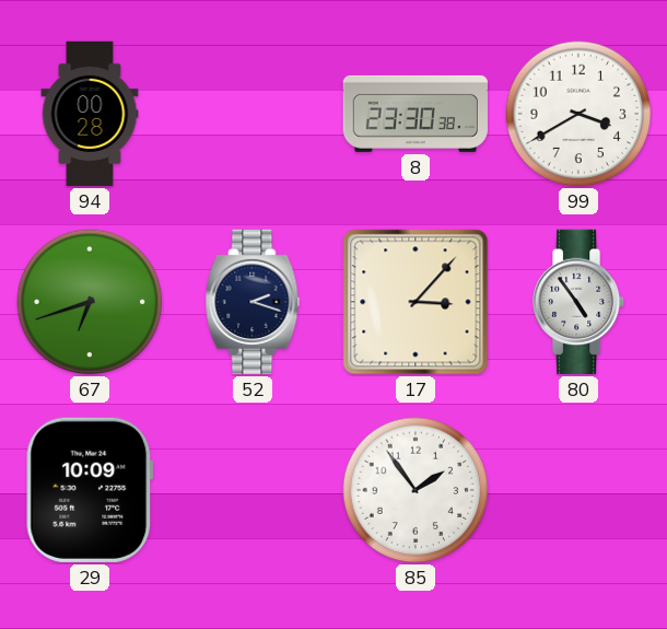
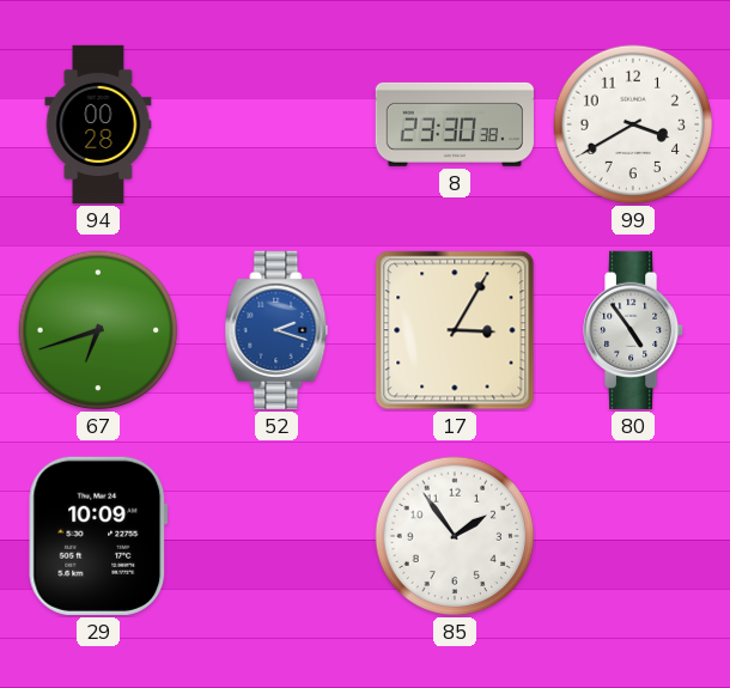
52 dial: navy -> blue (276, 330)
17: 3:07 -> 3:05 (455, 330)
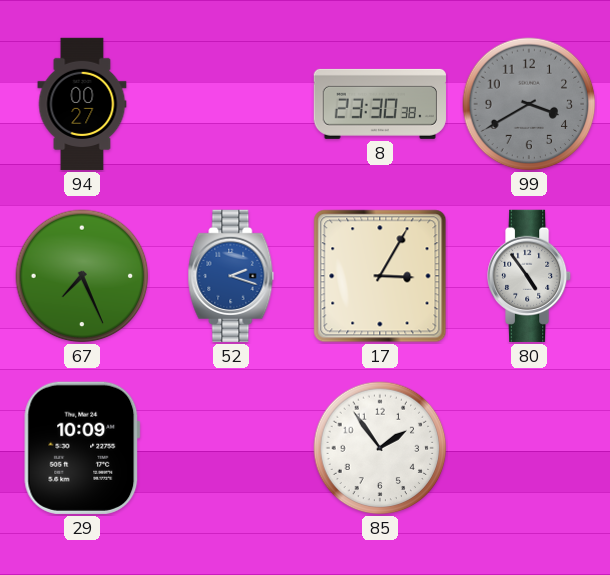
94: 00:28 -> 00:27 (82, 104)
99 dial: white -> grey (529, 104)
67: 6:42 -> 7:26 (82, 276)
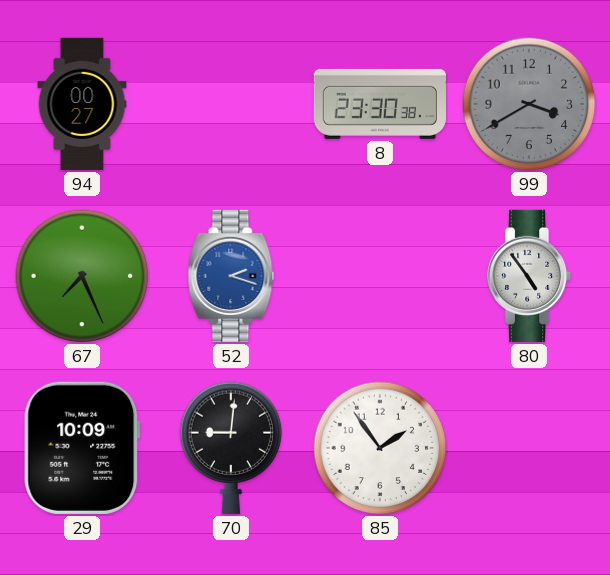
17: 3:05 -> none (380, 276)
70: none -> 9:01 (231, 448)
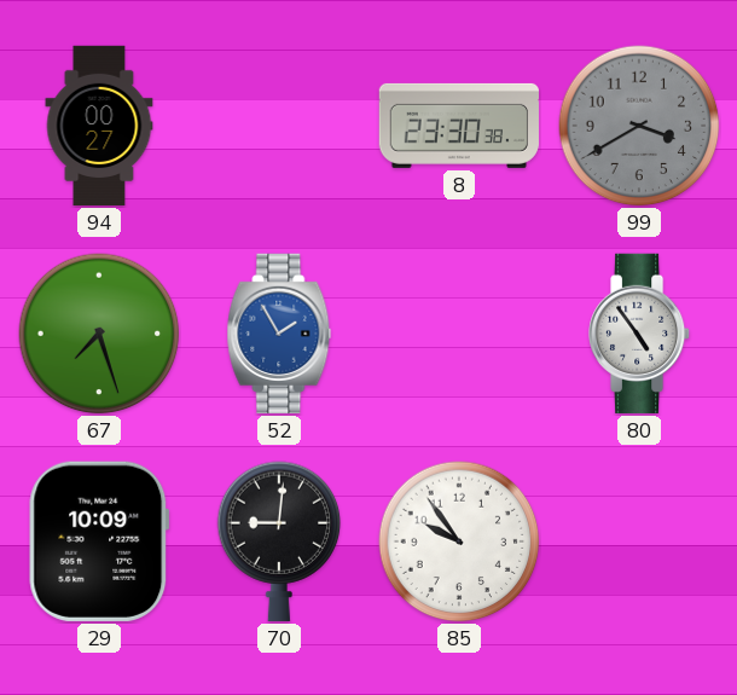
67: 7:26 -> 7:27 (99, 334)
52: 2:18 -> 1:55 (279, 334)
85: 1:54 -> 9:54 (459, 541)
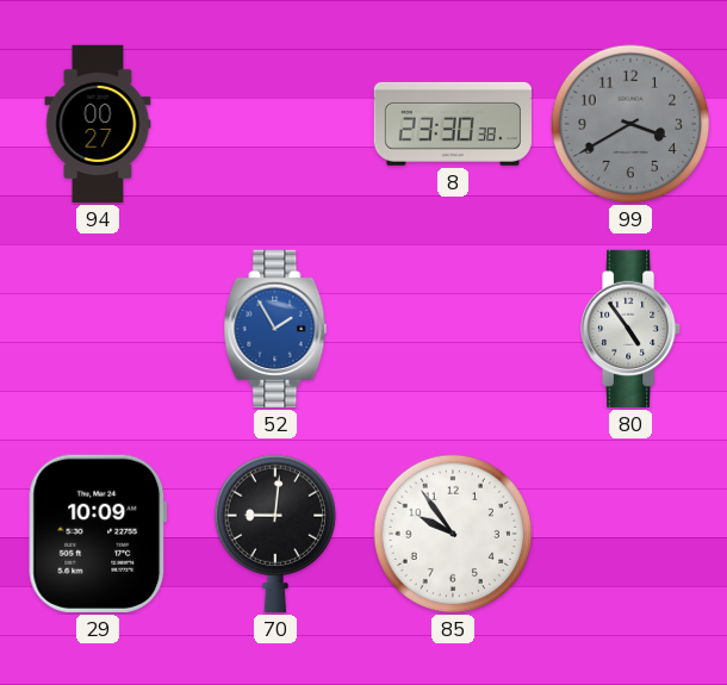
67: 7:27 -> none (99, 334)
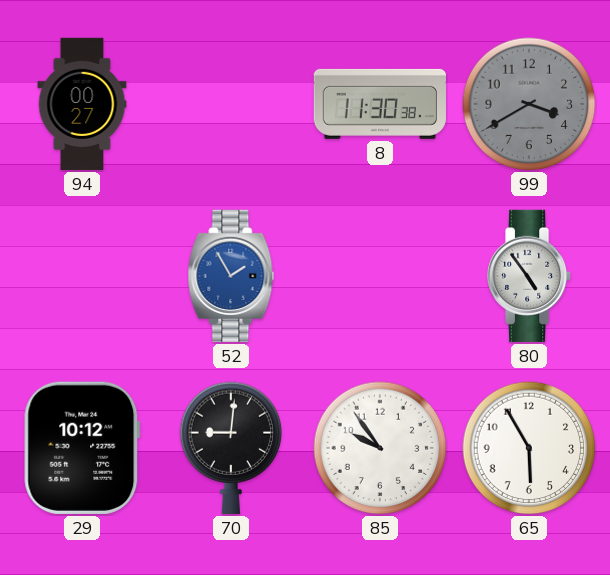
8: 23:30 -> 11:30 (380, 104)
29: 10:09 -> 10:12 (82, 448)
65: none -> 5:55 (529, 448)
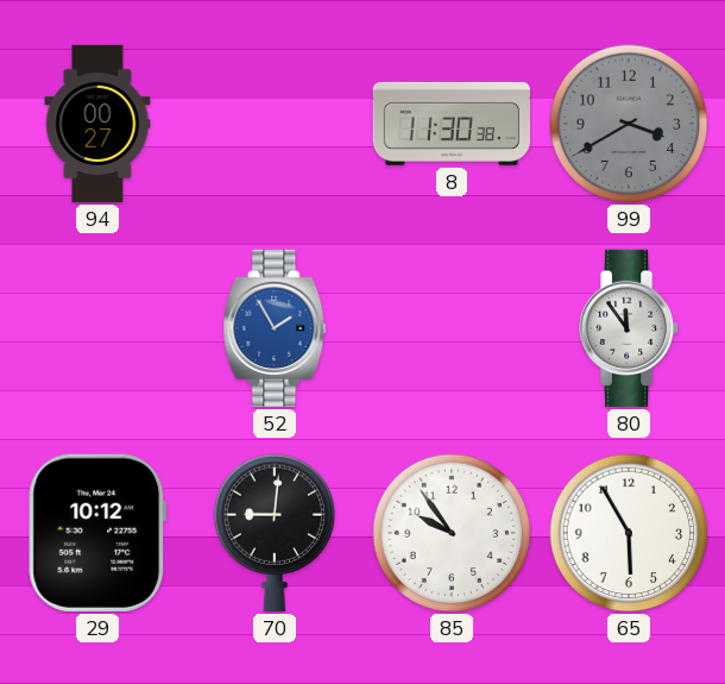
80: 4:54 -> 11:54 (630, 328)
